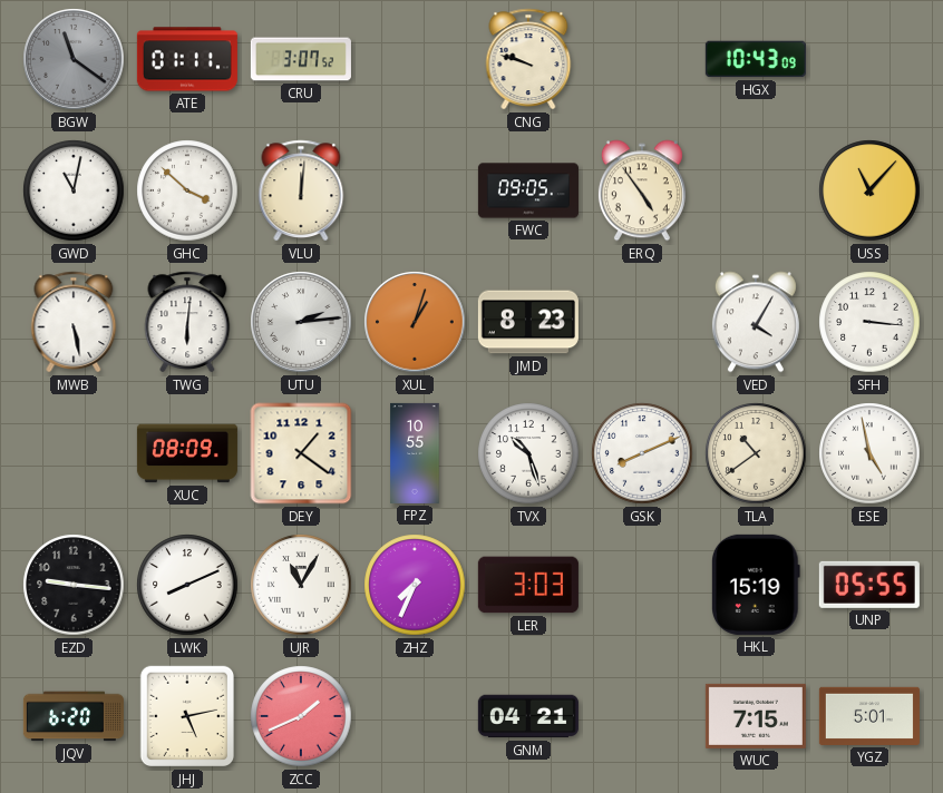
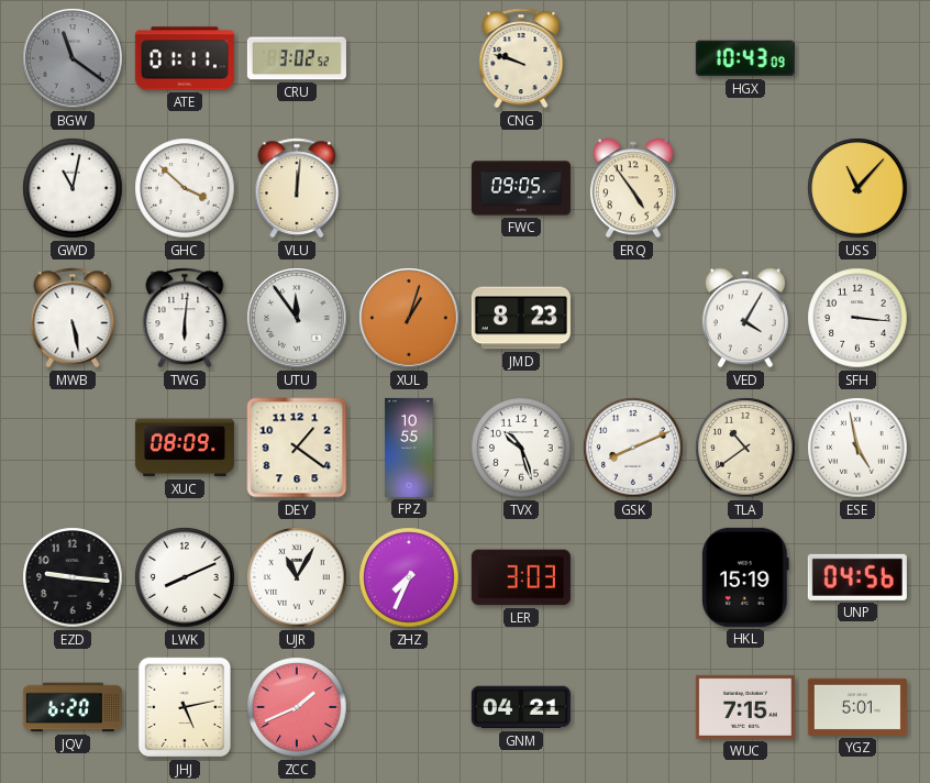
CRU: 3:07 -> 3:02 (297, 58)
UTU: 2:14 -> 11:54 (297, 318)
UNP: 05:55 -> 04:56 (857, 577)
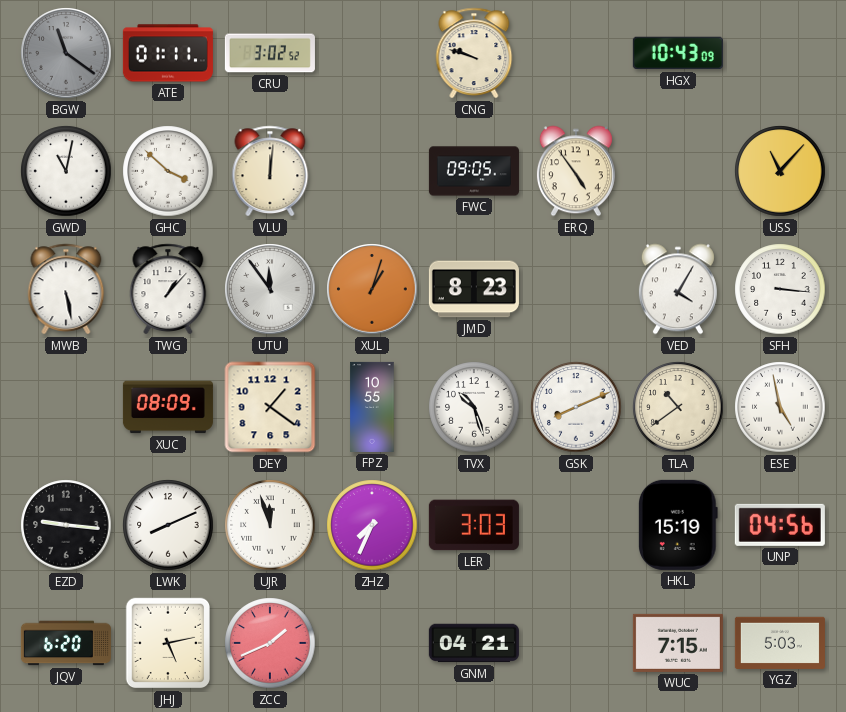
TWG: 6:01 -> 1:07 (168, 289)
UJR: 11:05 -> 11:57 (270, 525)
YGZ: 5:01 -> 5:03 (780, 643)
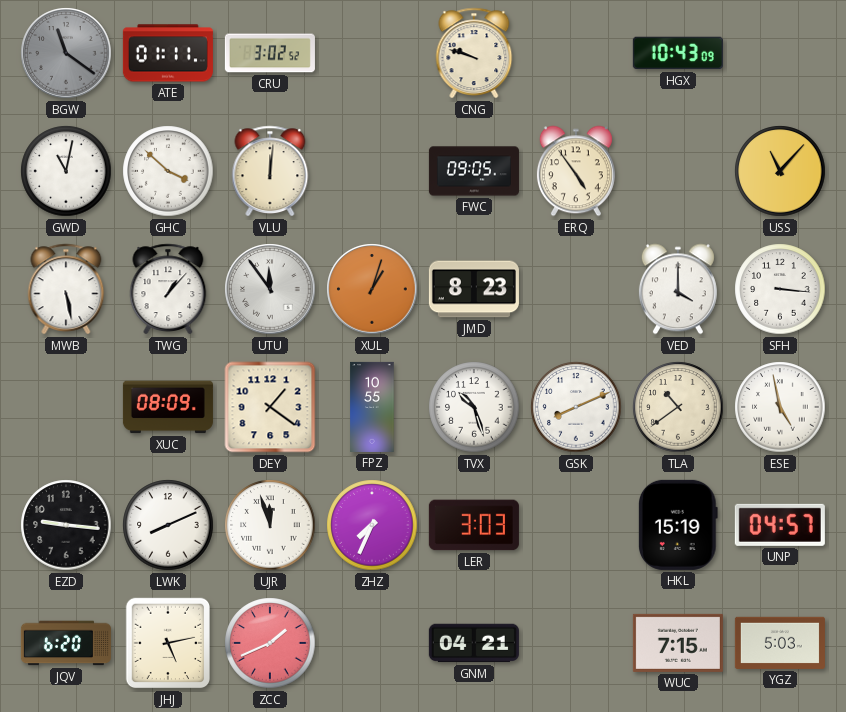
VED: 4:05 -> 4:00 (678, 289)
UNP: 04:56 -> 04:57 (780, 525)
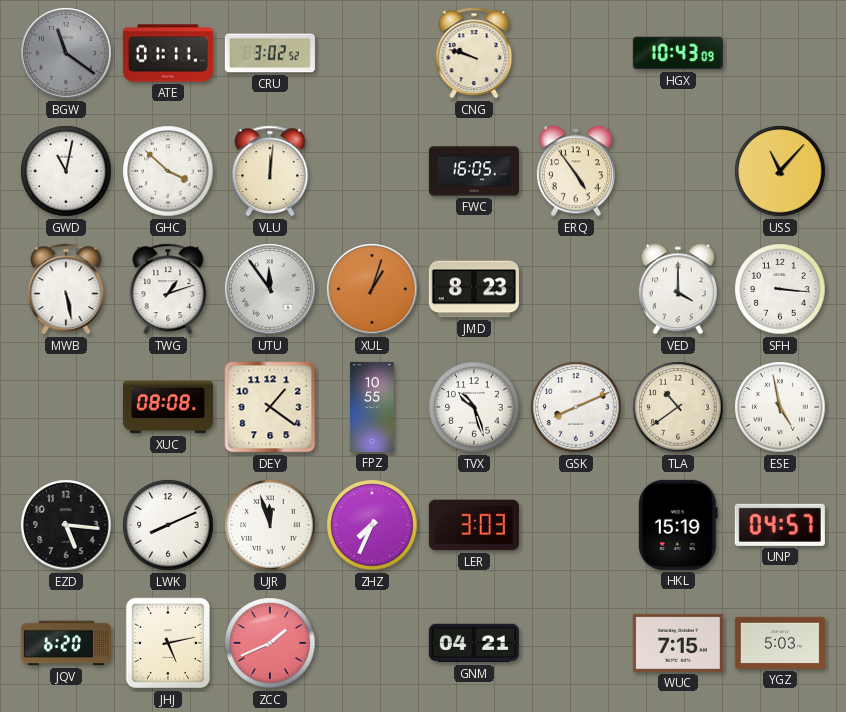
FWC: 09:05 -> 16:05 (474, 171)
TWG: 1:07 -> 1:12 (168, 289)
XUC: 08:09 -> 08:08 (168, 407)
EZD: 9:16 -> 5:16 (66, 525)
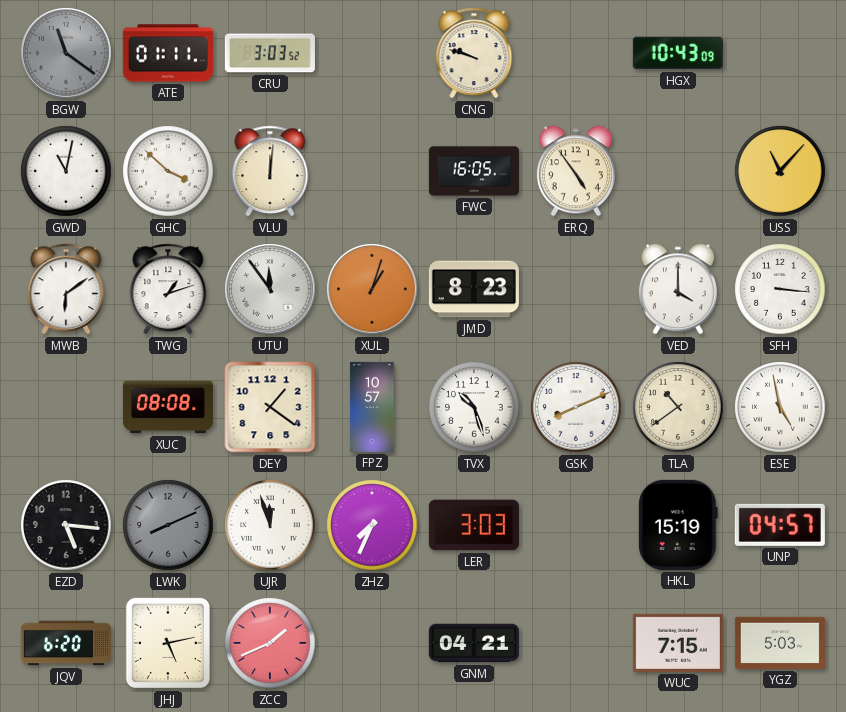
CRU: 3:02 -> 3:03 (270, 53)
MWB: 5:28 -> 6:09 (66, 289)
FPZ: 10:55 -> 10:57 (372, 407)
LWK dial: white -> grey (168, 525)
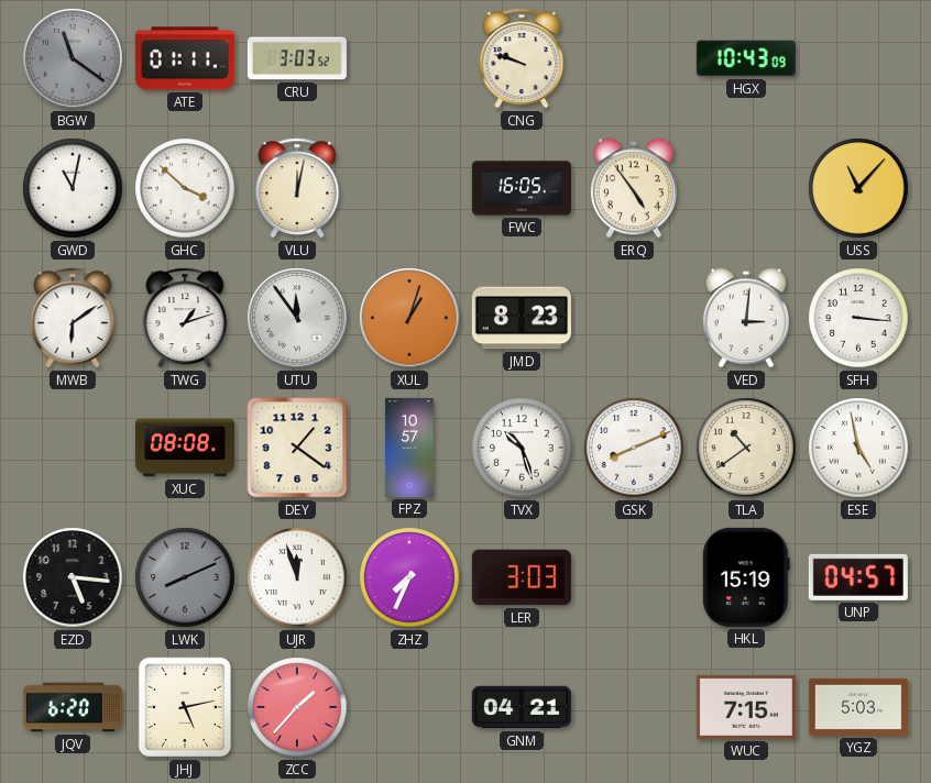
VLU: 12:01 -> 12:02 (297, 188)
VED: 4:00 -> 3:01 (746, 318)
ZCC: 1:41 -> 1:37 (297, 707)
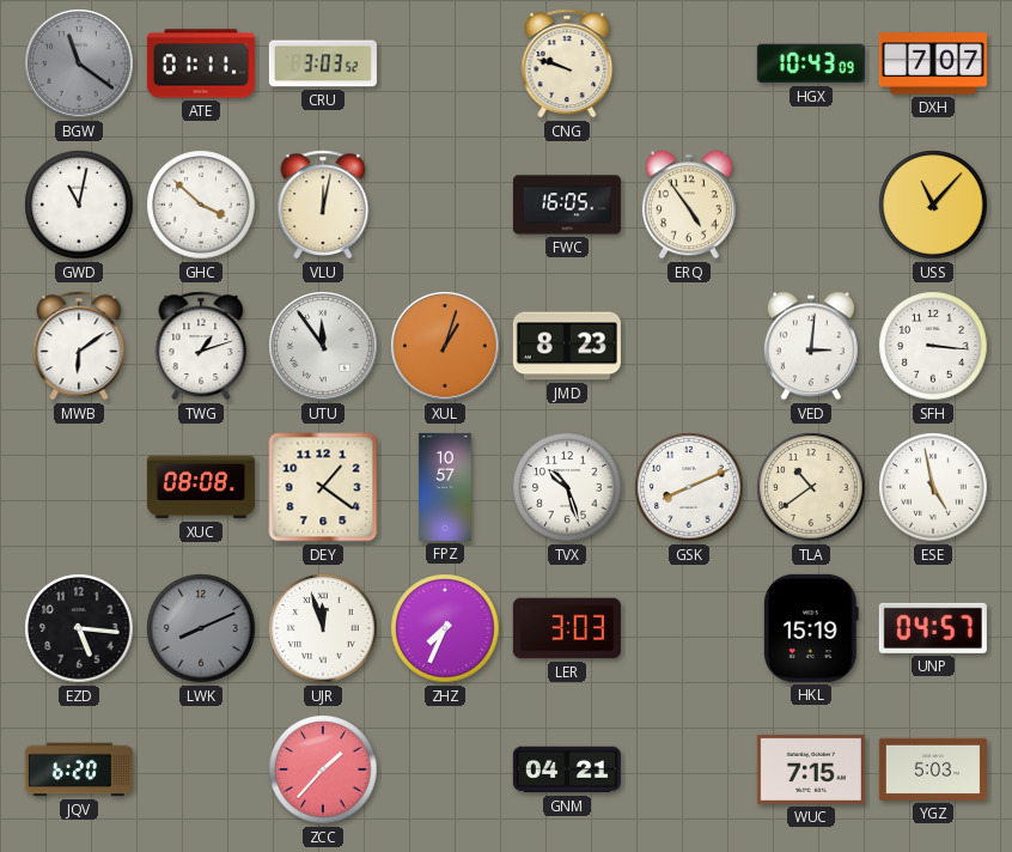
DXH: none -> 7:07 (933, 63)
JHJ: 5:13 -> none (184, 707)
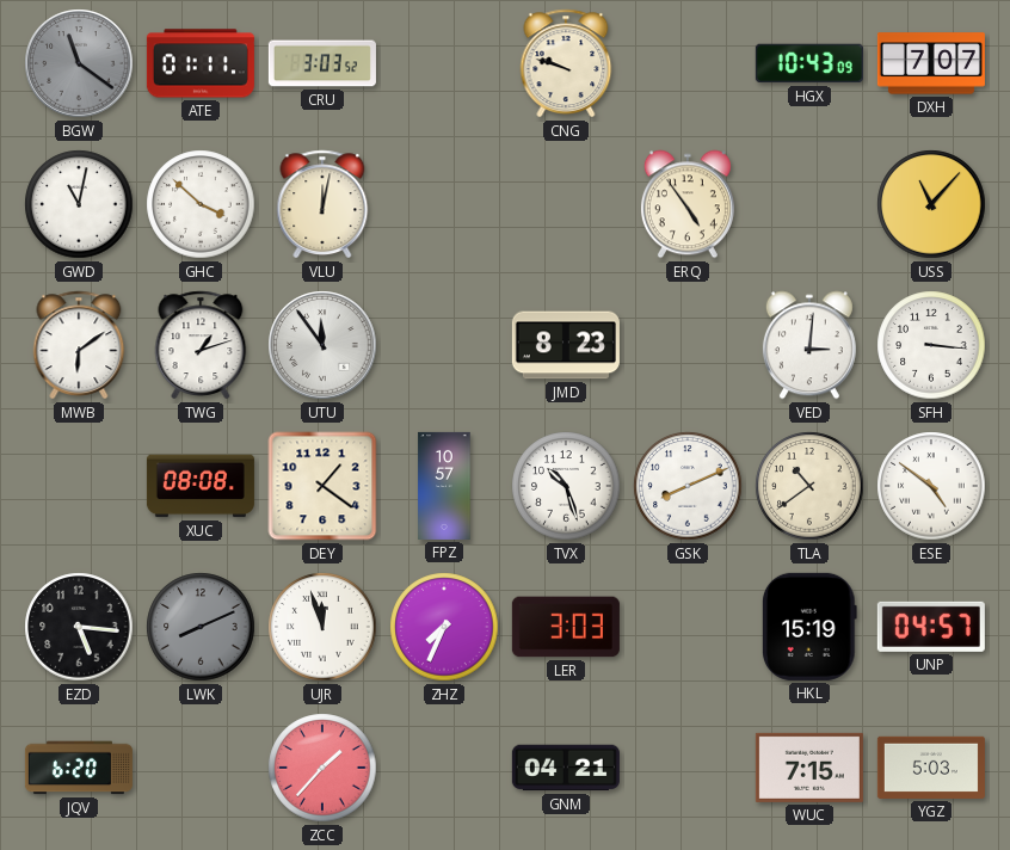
FWC: 16:05 -> none (567, 205)
XUL: 1:03 -> none (445, 346)
ESE: 4:58 -> 4:51 (931, 486)
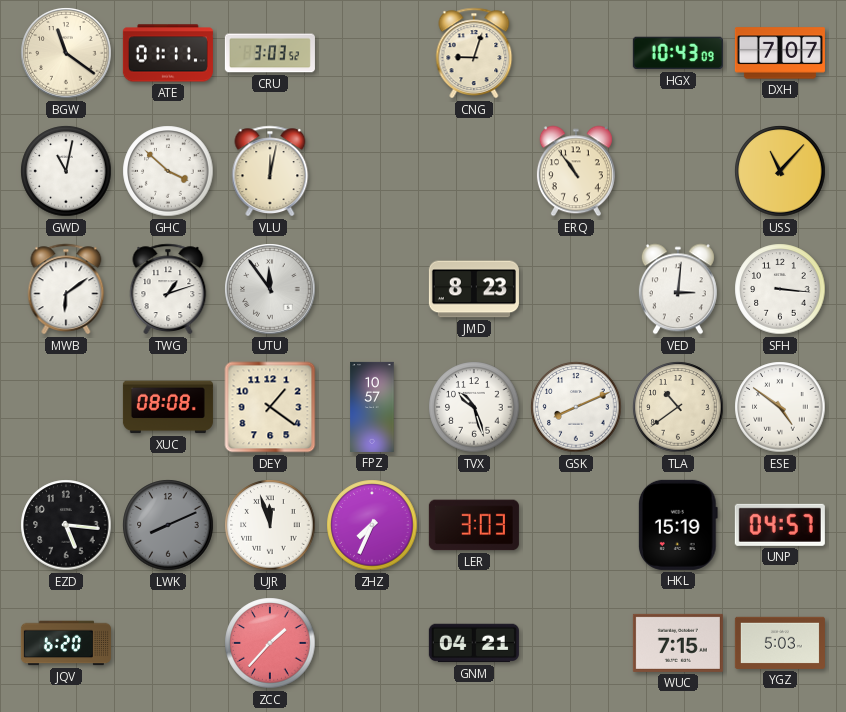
BGW dial: grey -> cream (66, 53)
CNG: 9:48 -> 9:03 (474, 53)
ERQ: 4:54 -> 10:54 (576, 171)
